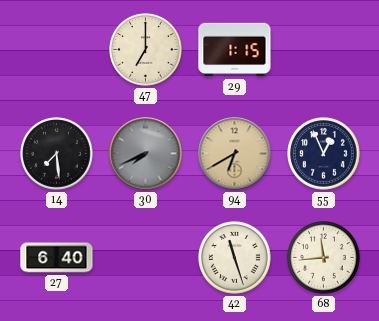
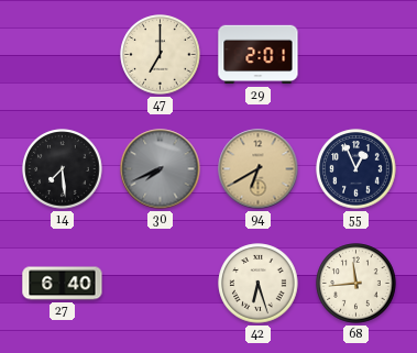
29: 1:15 -> 2:01 (259, 55)
42: 11:27 -> 6:27 (259, 284)
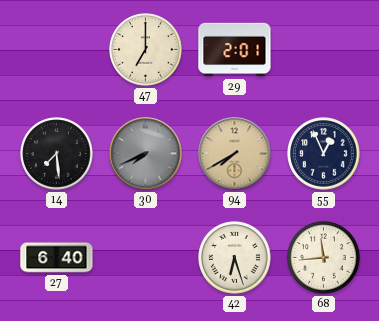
94: 6:40 -> 7:40 (235, 154)
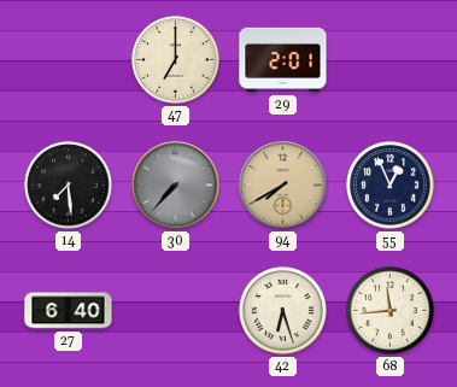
30: 7:41 -> 7:37 (176, 186)
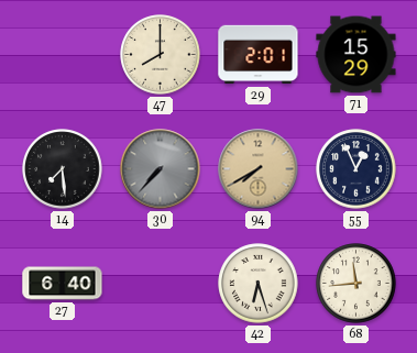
47: 7:00 -> 8:00 (161, 55)
71: none -> 15:29 (356, 55)
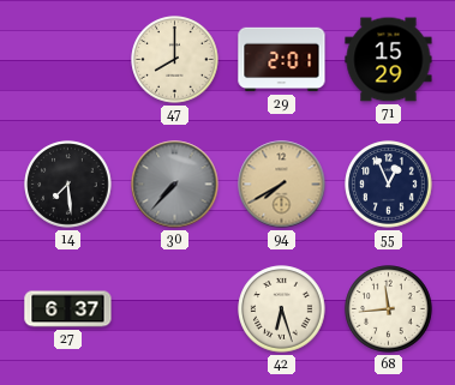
27: 6:40 -> 6:37 (68, 309)
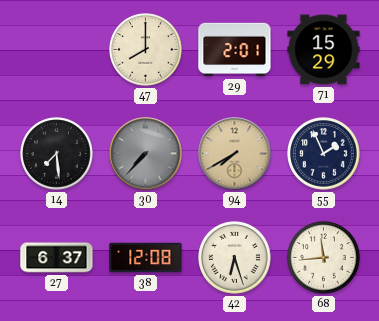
55: 12:56 -> 1:56 (324, 154)
38: none -> 12:08 (146, 258)
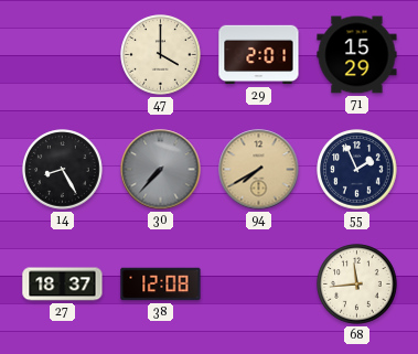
47: 8:00 -> 4:00 (161, 55)
14: 7:29 -> 8:25 (63, 170)
27: 6:37 -> 18:37 (63, 285)
42: 6:27 -> none (235, 258)
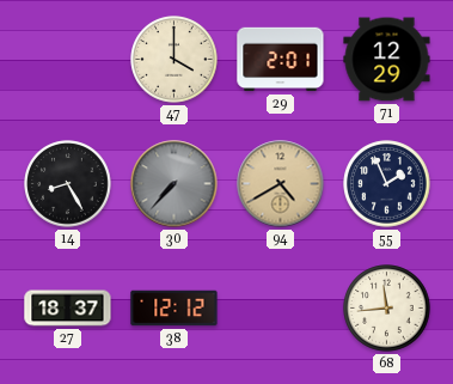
71: 15:29 -> 12:29 (387, 60)
94: 7:40 -> 4:40 (281, 184)
38: 12:08 -> 12:12 (175, 309)
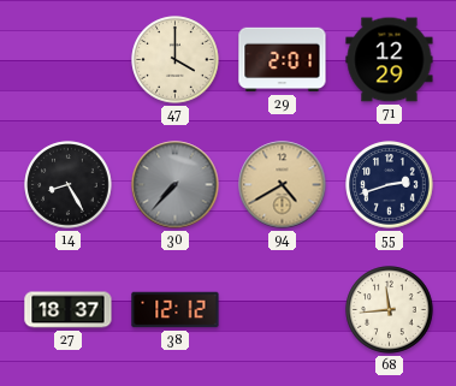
55: 1:56 -> 2:42 (390, 185)
